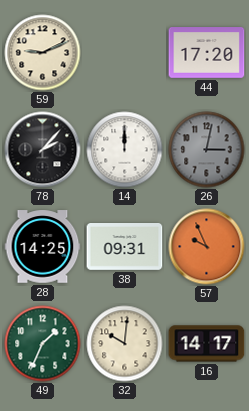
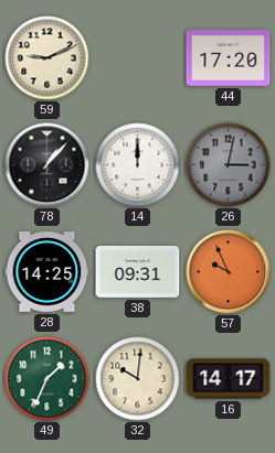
78: 2:07 -> 1:07 (47, 165)
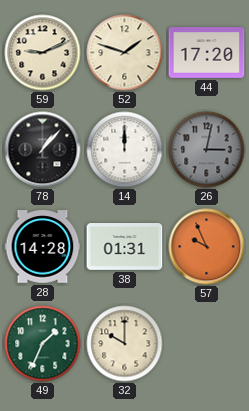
52: none -> 1:48 (125, 53)
28: 14:25 -> 14:28 (43, 247)
38: 09:31 -> 01:31 (125, 247)
32: 10:01 -> 10:00 (125, 344)
16: 14:17 -> none (229, 379)
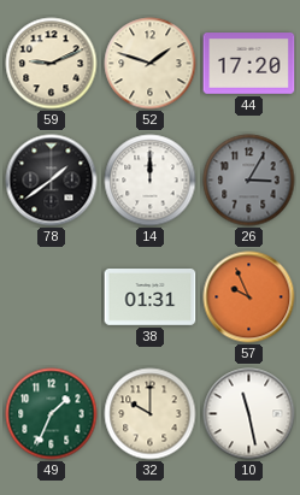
78: 1:07 -> 1:39 (52, 181)
26: 3:02 -> 3:05 (249, 181)
28: 14:28 -> none (43, 247)
10: none -> 11:28 (249, 414)
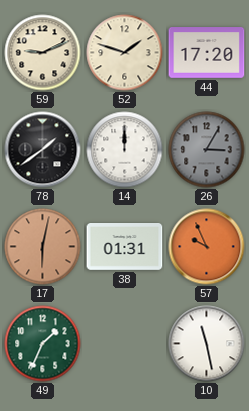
17: none -> 6:02 (43, 247)
32: 10:00 -> none (151, 414)
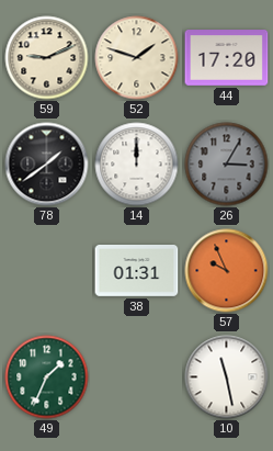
17: 6:02 -> none (43, 247)
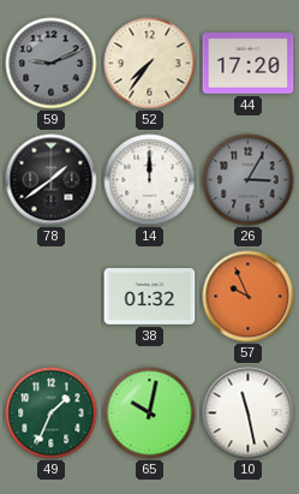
59 dial: cream -> grey (52, 64)
52: 1:48 -> 7:36 (150, 64)
38: 01:31 -> 01:32 (150, 297)
65: none -> 10:02 (150, 413)
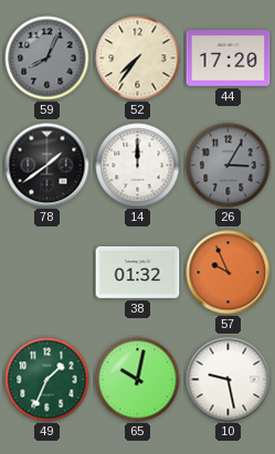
59: 9:11 -> 8:04 (47, 59)
10: 11:28 -> 9:28 (229, 380)
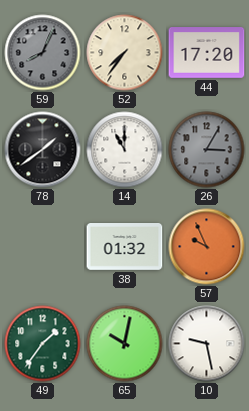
14: 12:00 -> 11:00 (125, 150)
49: 1:34 -> 1:36 (43, 344)
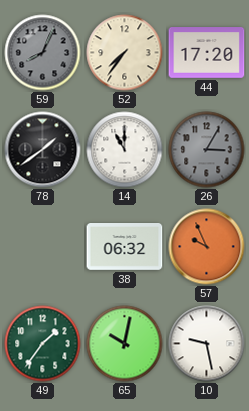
38: 01:32 -> 06:32 (125, 247)
